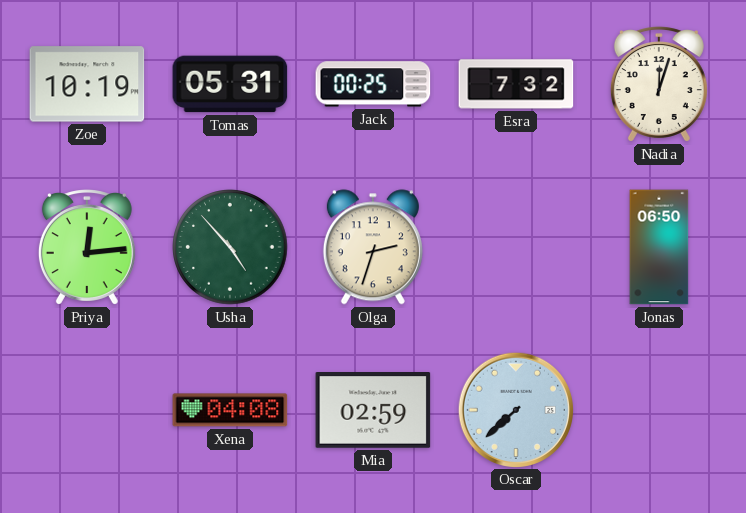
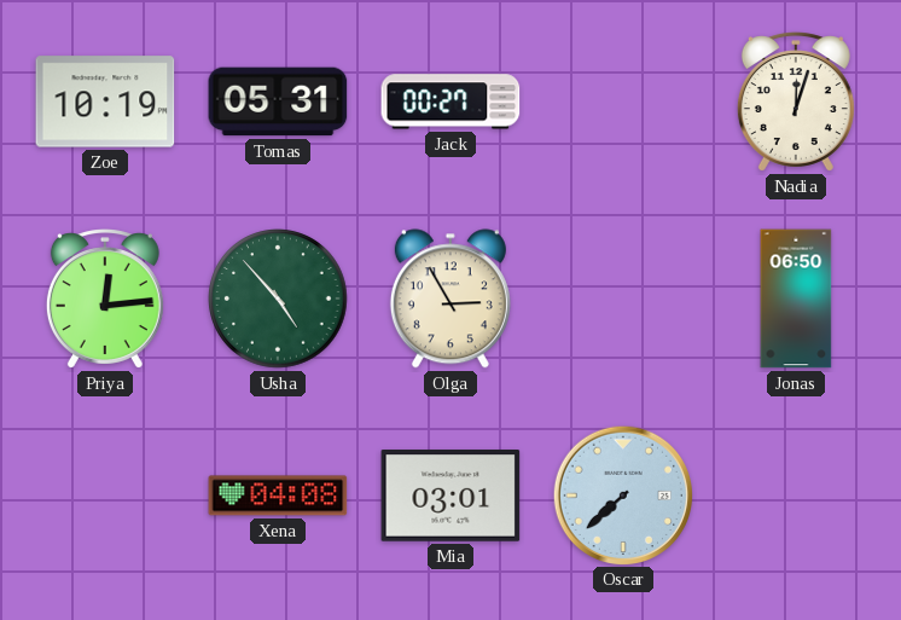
Jack: 00:25 -> 00:27 (450, 102)
Esra: 7:32 -> none (516, 84)
Olga: 2:33 -> 2:55 (450, 299)
Mia: 02:59 -> 03:01 (450, 497)
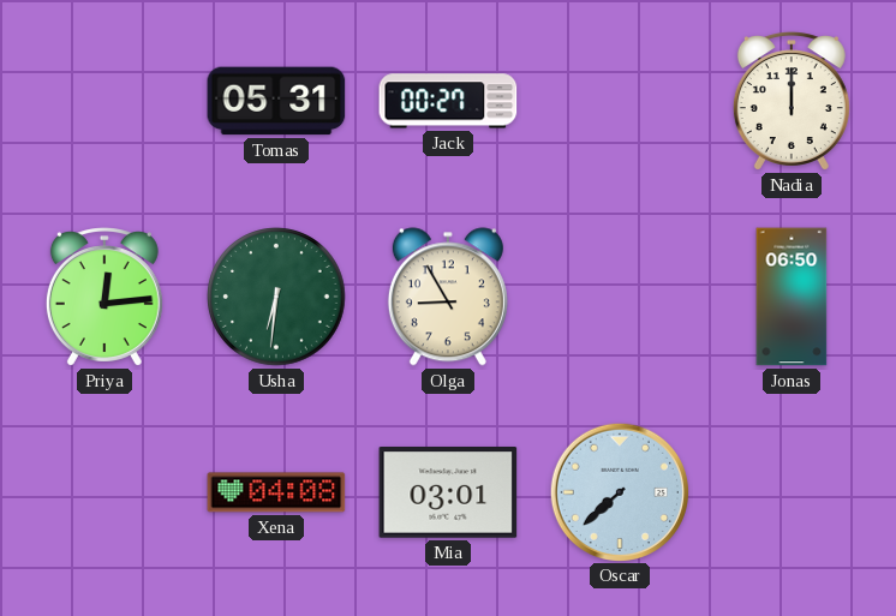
Zoe: 10:19 -> none (105, 102)
Nadia: 12:03 -> 12:00 (792, 101)
Usha: 4:53 -> 6:31 (276, 297)
Olga: 2:55 -> 8:55 (448, 297)
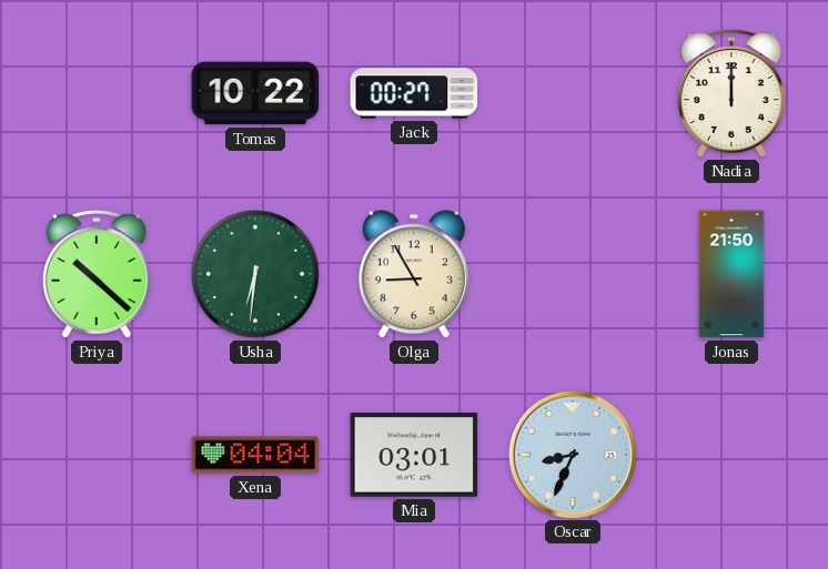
Tomas: 05:31 -> 10:22 (255, 93)
Priya: 12:14 -> 10:22 (97, 274)
Jonas: 06:50 -> 21:50 (731, 274)
Xena: 04:08 -> 04:04 (255, 455)
Oscar: 7:38 -> 8:34 (572, 454)
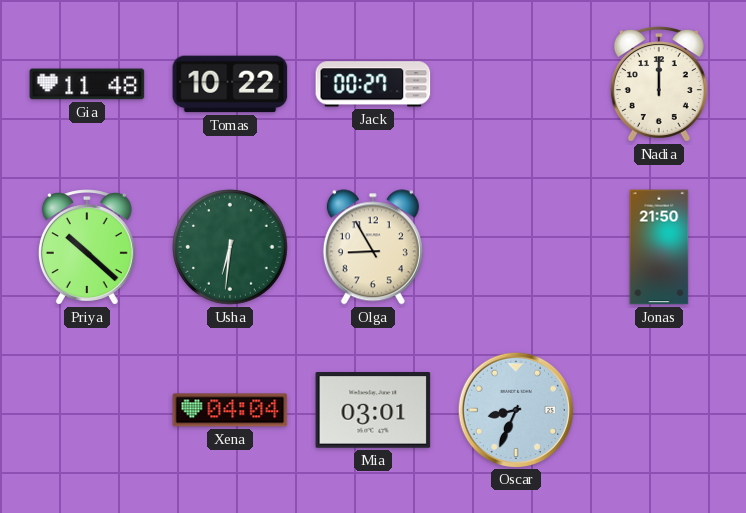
Gia: none -> 11:48 (87, 84)
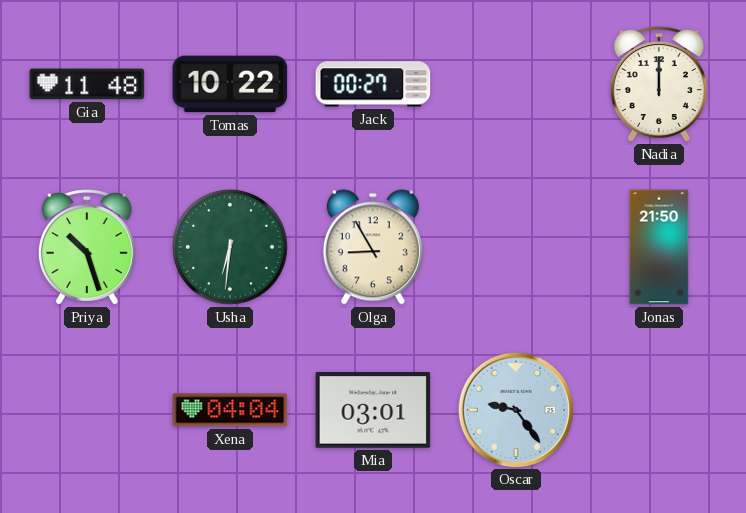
Priya: 10:22 -> 10:27 (87, 247)
Oscar: 8:34 -> 9:24 (515, 409)
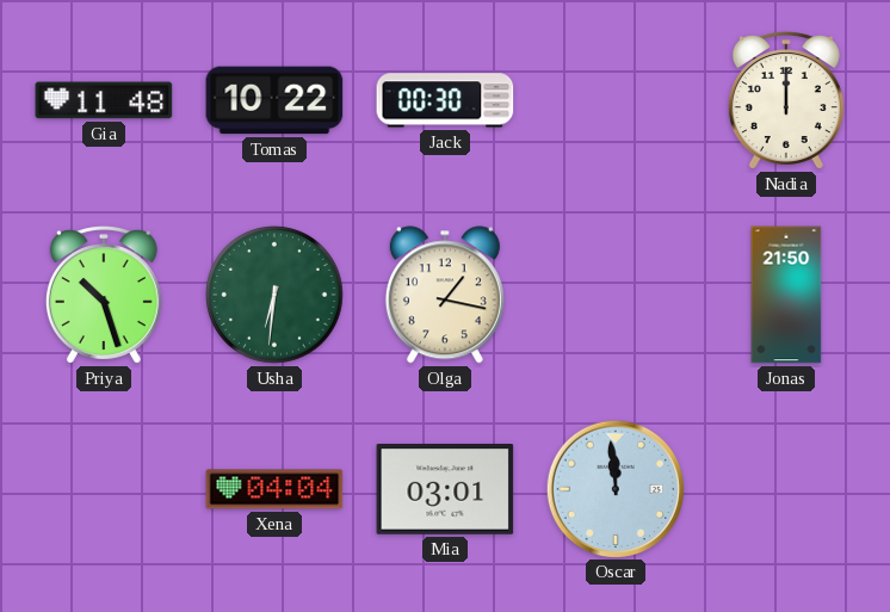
Jack: 00:27 -> 00:30 (445, 100)
Olga: 8:55 -> 1:17 (445, 295)
Oscar: 9:24 -> 11:59 (614, 488)
